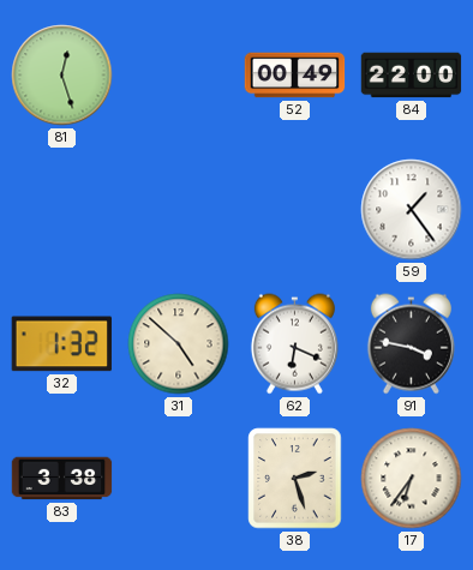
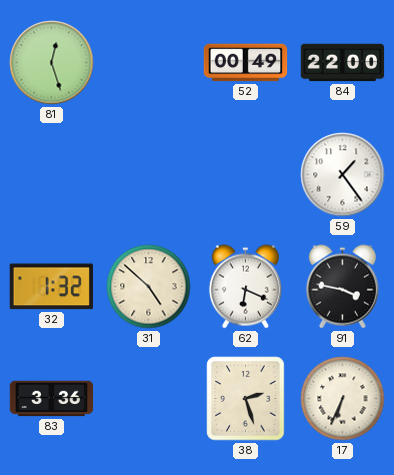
83: 3:38 -> 3:36 (52, 399)
17: 6:36 -> 6:34 (343, 399)
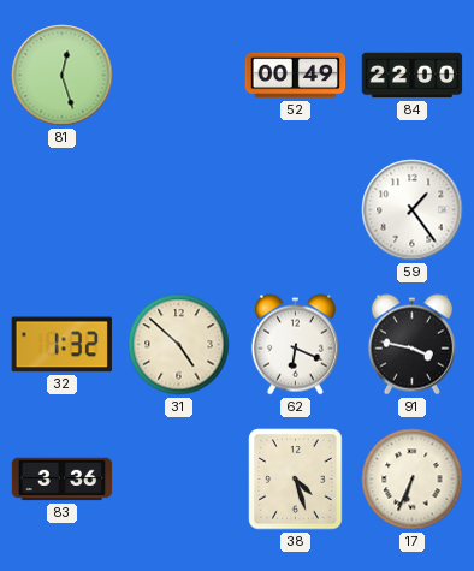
38: 2:27 -> 4:27 (296, 480)
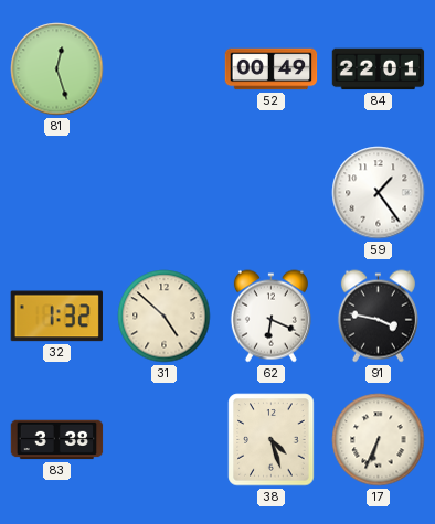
84: 22:00 -> 22:01 (379, 69)
83: 3:36 -> 3:38 (57, 440)
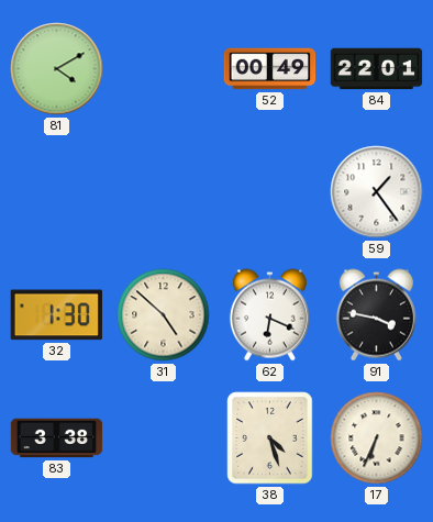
81: 12:27 -> 4:10 (57, 69)
32: 1:32 -> 1:30 (56, 315)
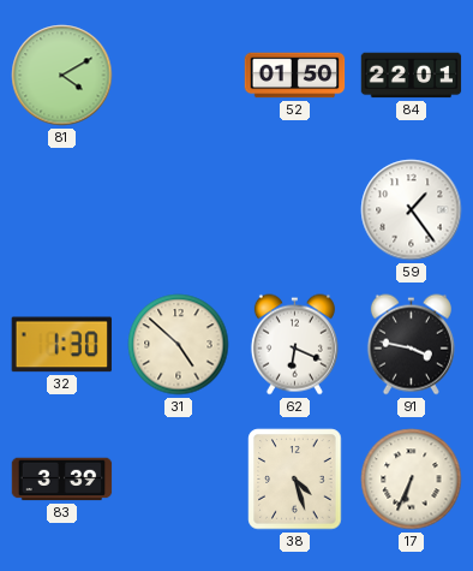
52: 00:49 -> 01:50 (295, 76)
83: 3:38 -> 3:39 (62, 480)
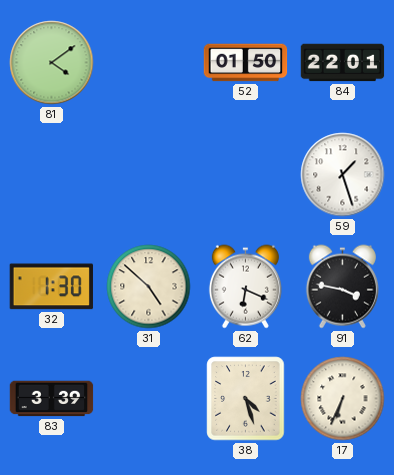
81: 4:10 -> 4:09 (52, 63)
59: 1:24 -> 1:27 (343, 175)
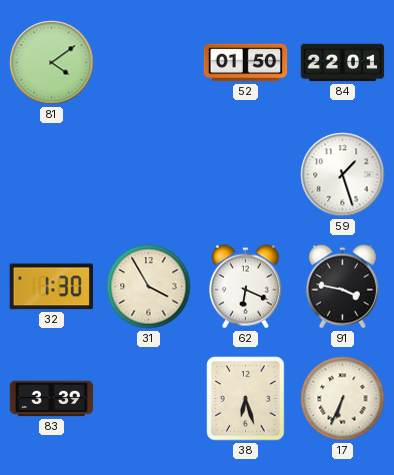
31: 4:52 -> 3:55 (149, 287)
38: 4:27 -> 6:27 (246, 399)
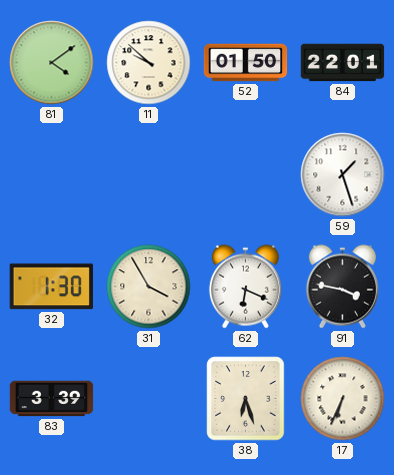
11: none -> 9:52 (149, 63)
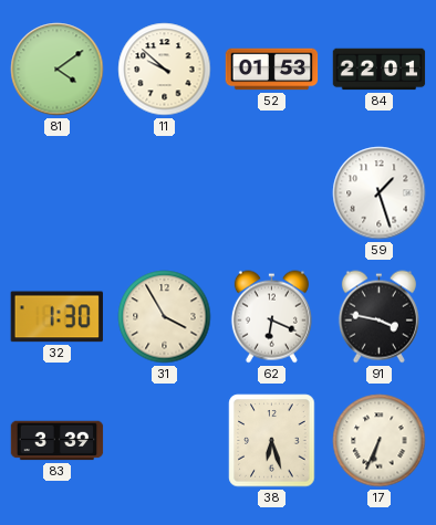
52: 01:50 -> 01:53 (272, 70)
